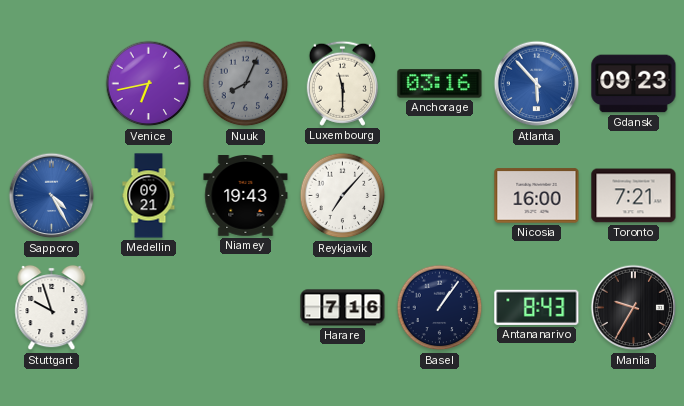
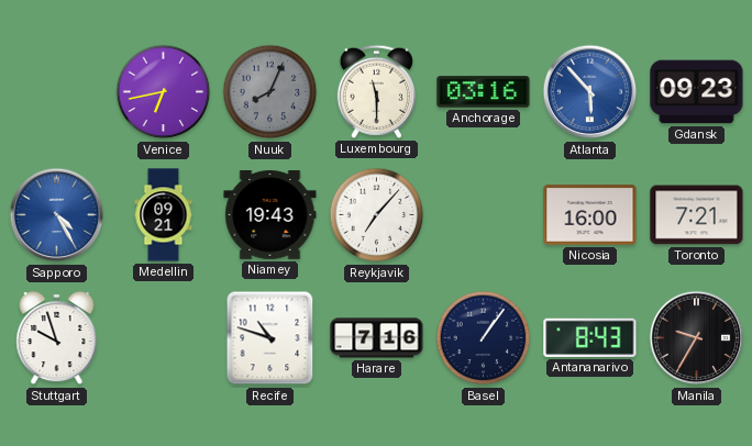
Recife: none -> 10:48 (270, 338)
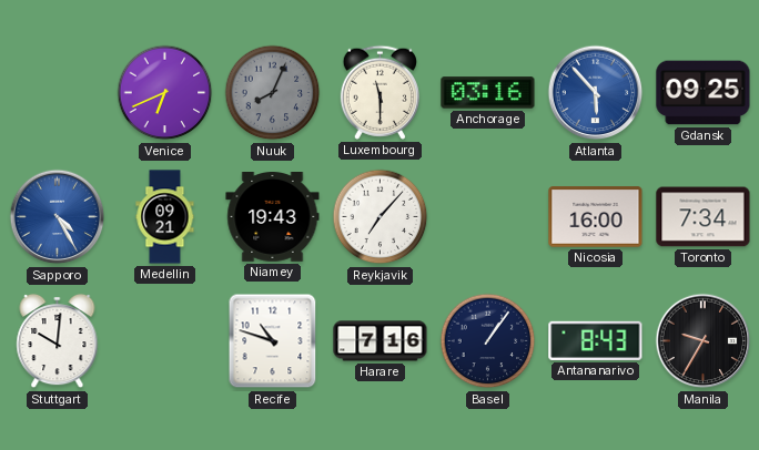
Venice: 6:43 -> 6:41 (165, 93)
Gdansk: 09:23 -> 09:25 (704, 93)
Toronto: 7:21 -> 7:34 (704, 217)
Stuttgart: 9:57 -> 10:01 (58, 341)
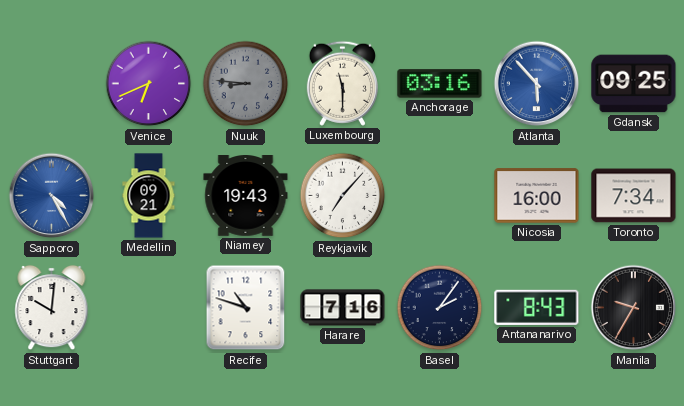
Nuuk: 8:04 -> 8:46 (246, 84)
Basel: 1:06 -> 2:06 (440, 308)
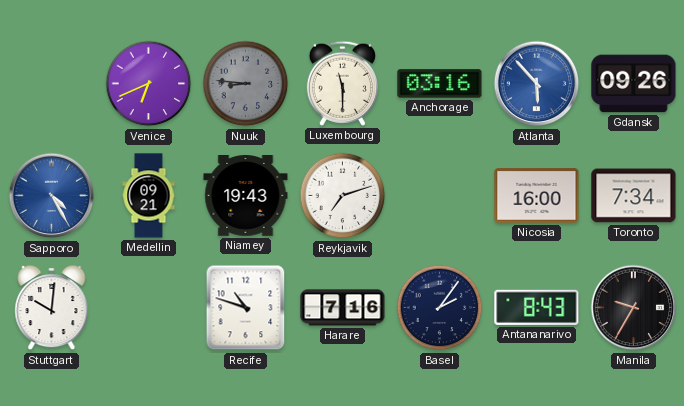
Gdansk: 09:25 -> 09:26 (634, 84)
Reykjavik: 7:07 -> 7:12 (343, 196)
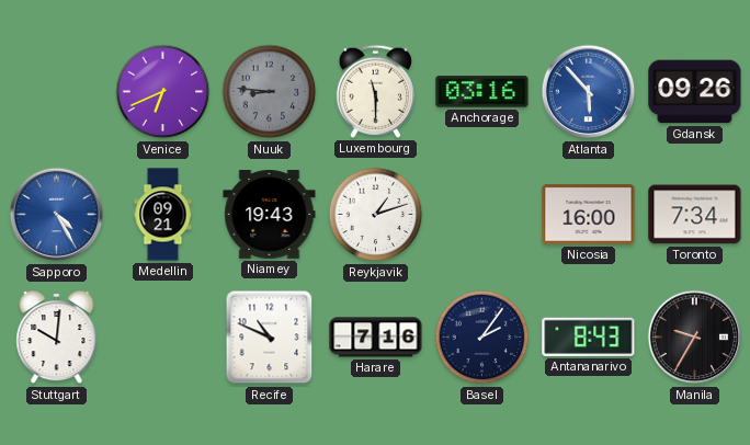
Reykjavik: 7:12 -> 1:12 (376, 215)
Recife: 10:48 -> 10:49 (270, 338)
